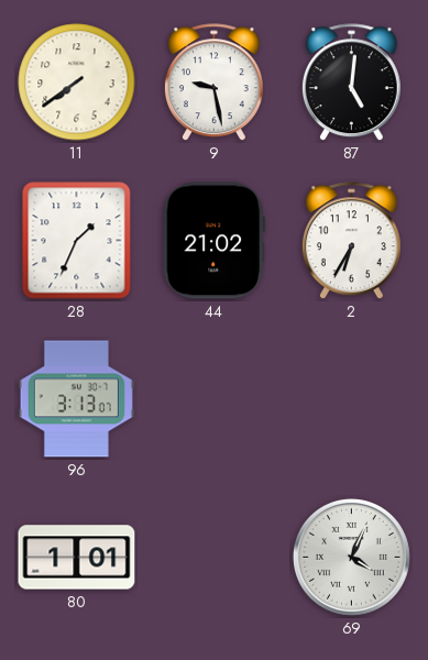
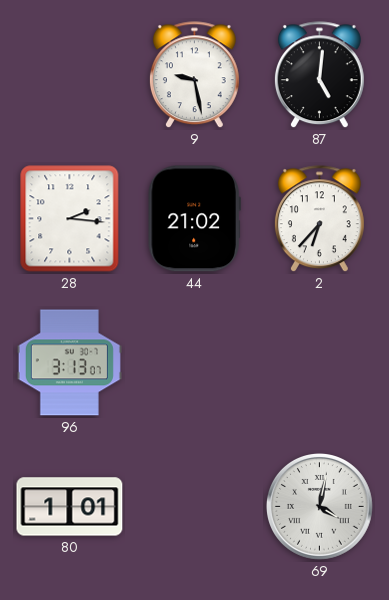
11: 7:39 -> none (77, 82)
28: 1:34 -> 2:16 (70, 219)
2: 6:35 -> 6:37 (319, 219)
69: 4:04 -> 4:02 (320, 507)
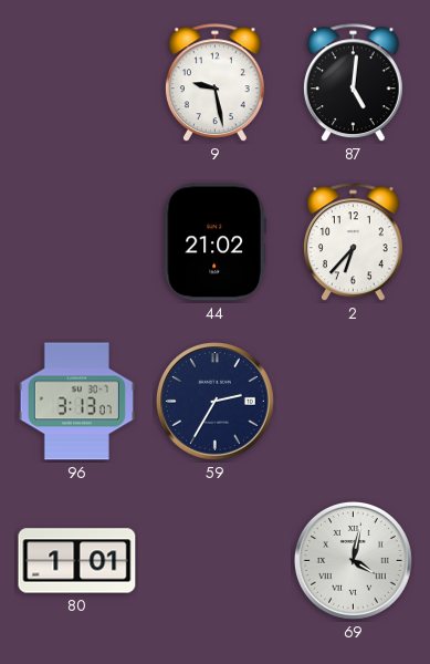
28: 2:16 -> none (70, 219)
59: none -> 2:35 (216, 402)
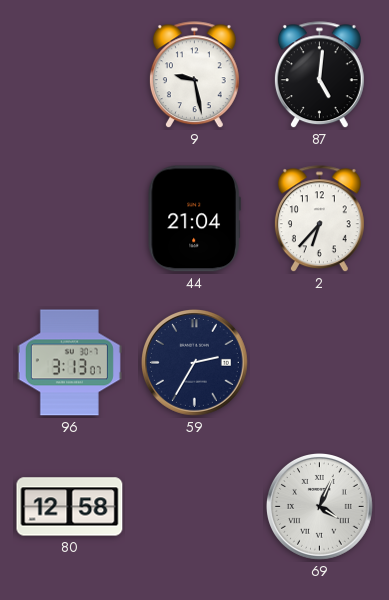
44: 21:02 -> 21:04 (194, 219)
80: 1:01 -> 12:58 (70, 507)
69: 4:02 -> 4:04 (320, 507)
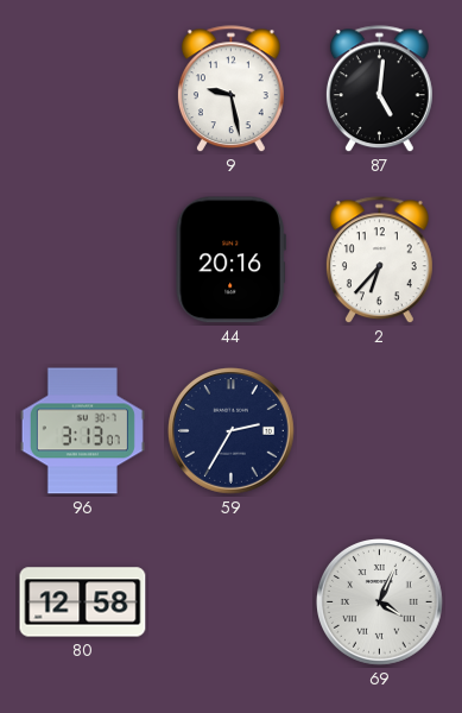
44: 21:04 -> 20:16 (230, 260)
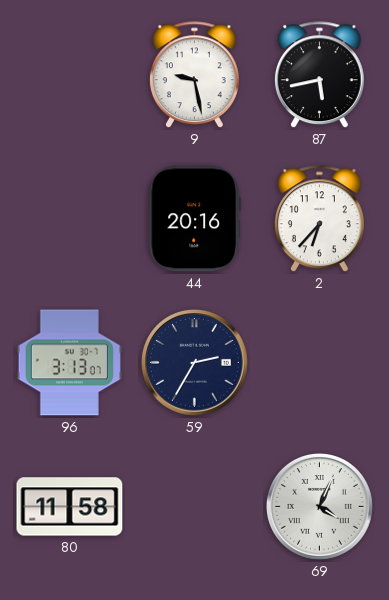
87: 5:01 -> 5:43 (319, 75)
80: 12:58 -> 11:58 (70, 507)
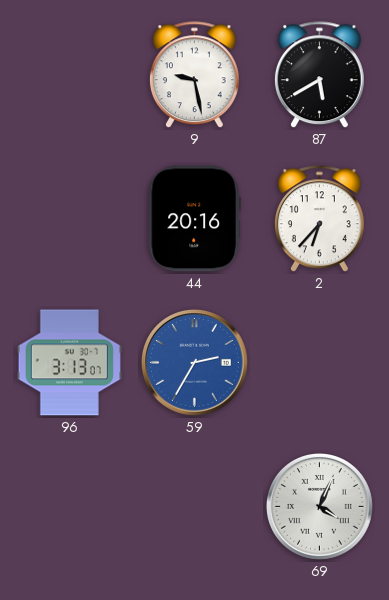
87: 5:43 -> 5:40 (319, 75)
59 dial: navy -> blue (195, 363)
80: 11:58 -> none (70, 507)
